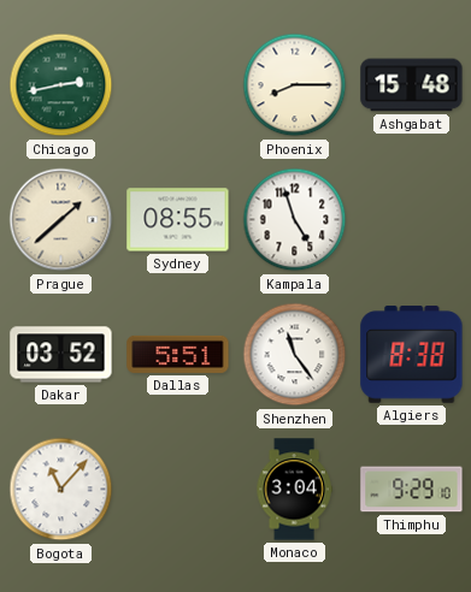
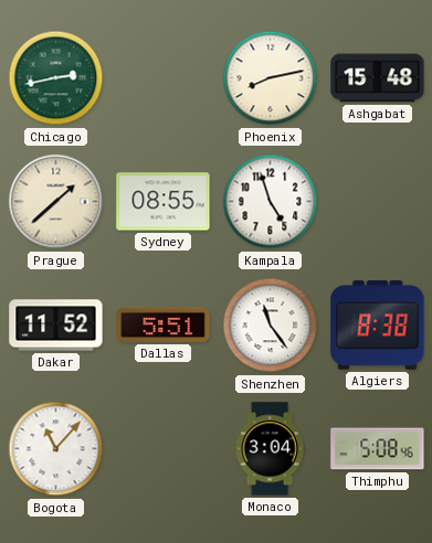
Phoenix: 8:15 -> 8:13 (271, 78)
Dakar: 03:52 -> 11:52 (56, 326)
Thimphu: 9:29 -> 5:08 (378, 449)
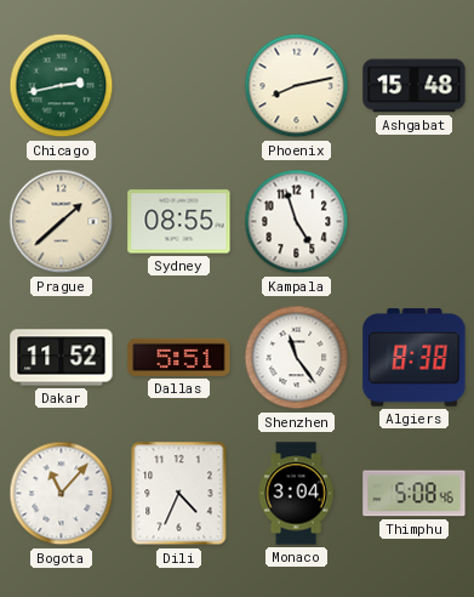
Dili: none -> 4:34 (179, 494)
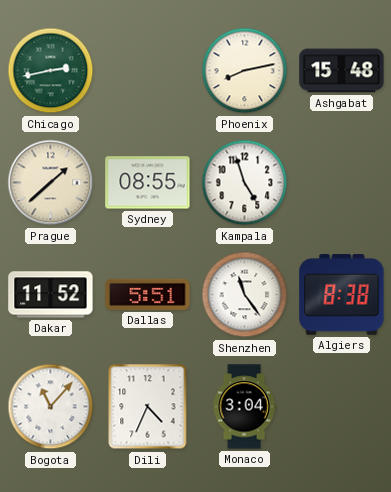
Thimphu: 5:08 -> none (415, 494)
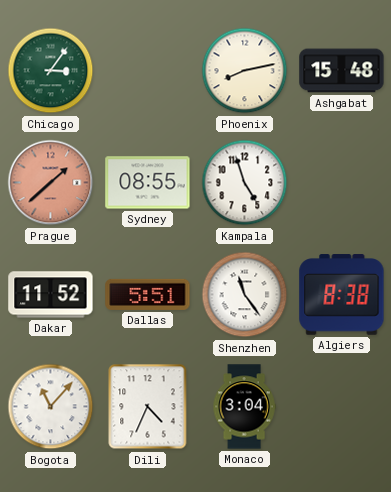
Chicago: 2:43 -> 3:06 (51, 71)
Prague dial: cream -> salmon (51, 183)
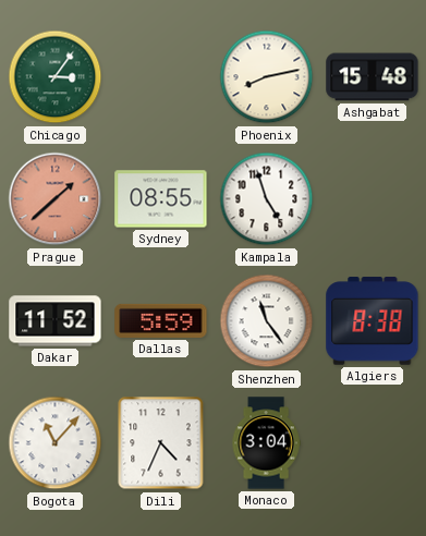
Dallas: 5:51 -> 5:59 (161, 320)
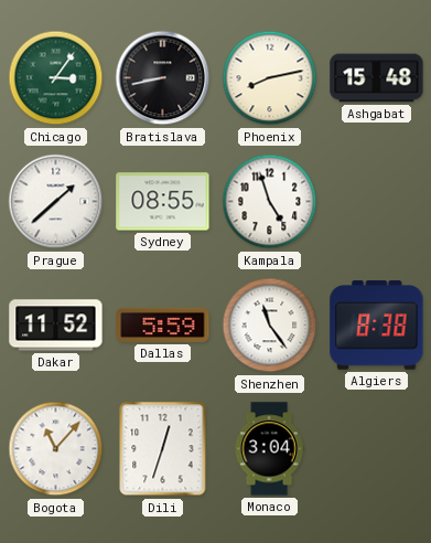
Bratislava: none -> 8:43 (163, 78)
Prague dial: salmon -> white (56, 202)
Dili: 4:34 -> 12:33 (163, 449)
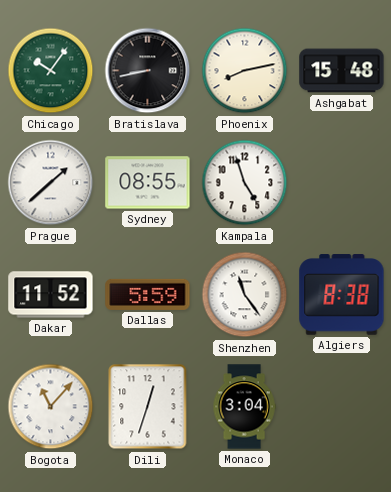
Chicago: 3:06 -> 10:06 (51, 71)
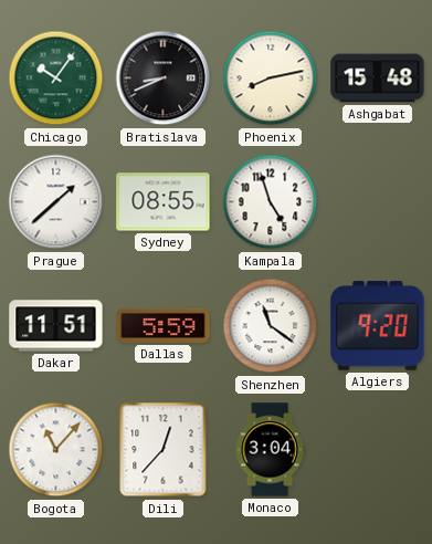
Bratislava: 8:43 -> 8:41 (164, 79)
Dakar: 11:52 -> 11:51 (56, 326)
Shenzhen: 11:24 -> 11:21 (271, 326)
Algiers: 8:38 -> 9:20 (378, 326)
Dili: 12:33 -> 12:37 (164, 450)
